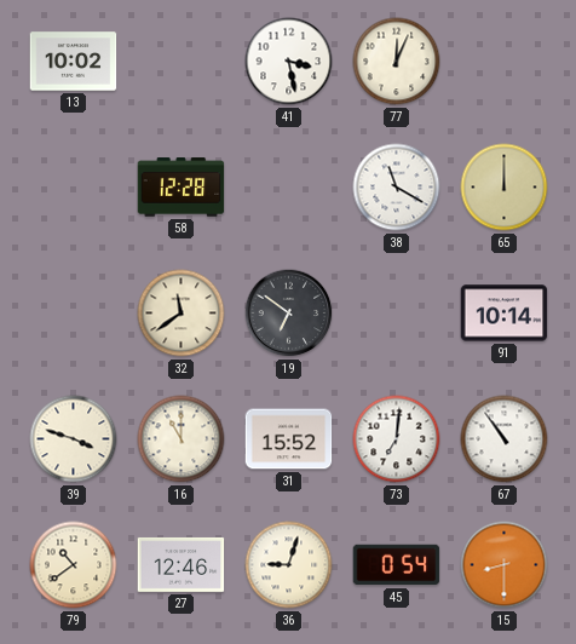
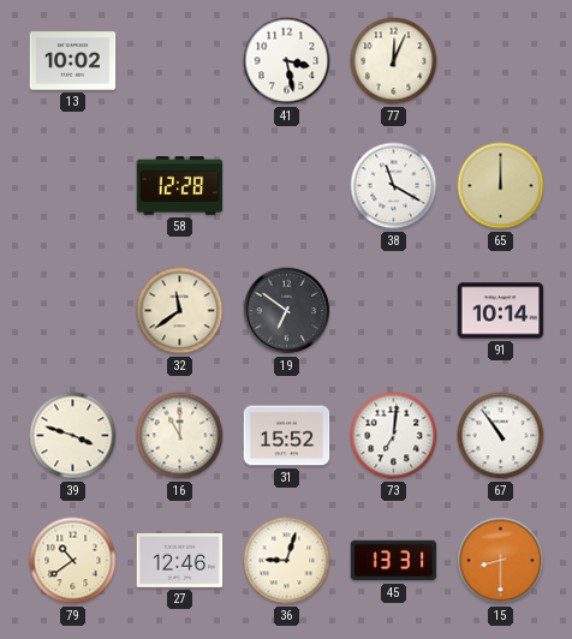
45: 0:54 -> 13:31 (394, 561)
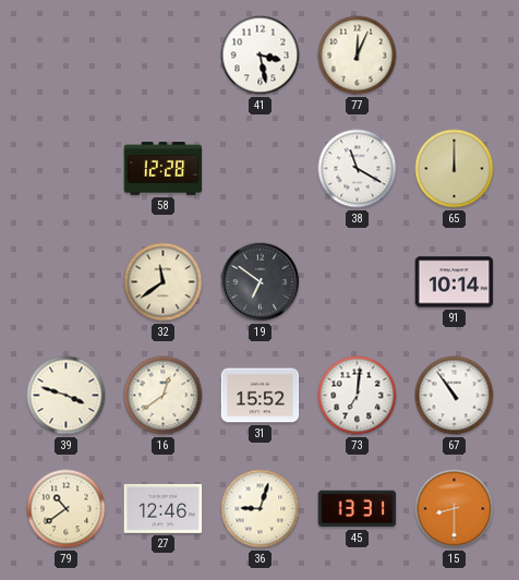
13: 10:02 -> none (73, 61)
16: 11:00 -> 12:39 (164, 396)
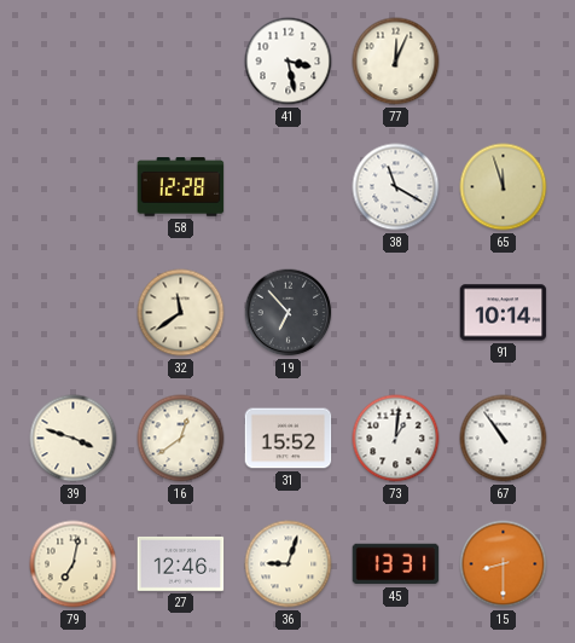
65: 12:00 -> 11:57 (504, 187)
19: 6:51 -> 6:53 (289, 313)
73: 7:01 -> 1:01 (396, 439)
79: 10:39 -> 7:02 (74, 564)
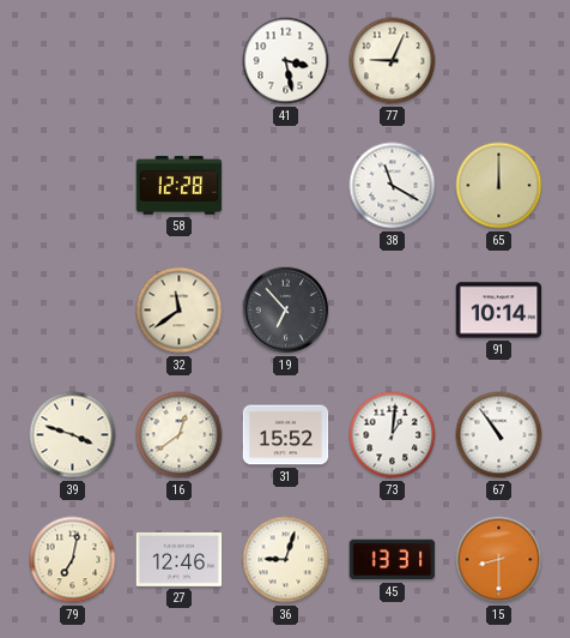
77: 12:04 -> 9:04 (393, 61)
65: 11:57 -> 12:00 (499, 186)
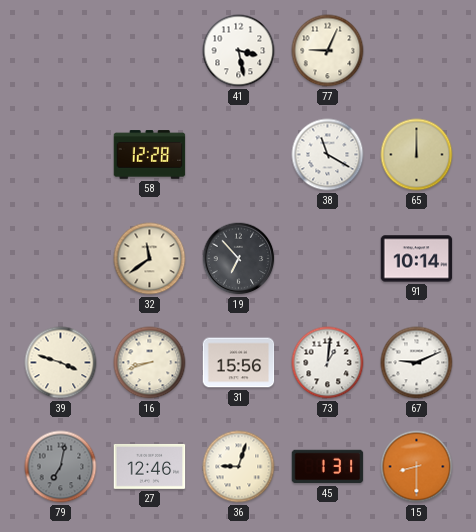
16: 12:39 -> 8:42 (150, 363)
31: 15:52 -> 15:56 (239, 363)
67: 10:54 -> 9:11 (417, 363)
79 dial: cream -> grey (61, 467)
45: 13:31 -> 1:31 (328, 467)
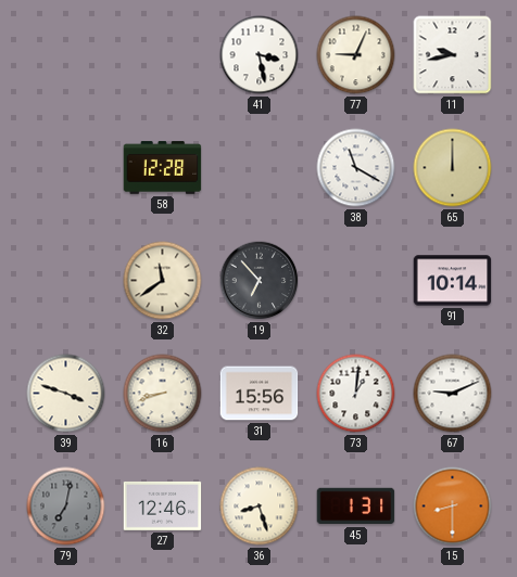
11: none -> 9:43 (453, 55)
36: 9:03 -> 8:27 (260, 507)
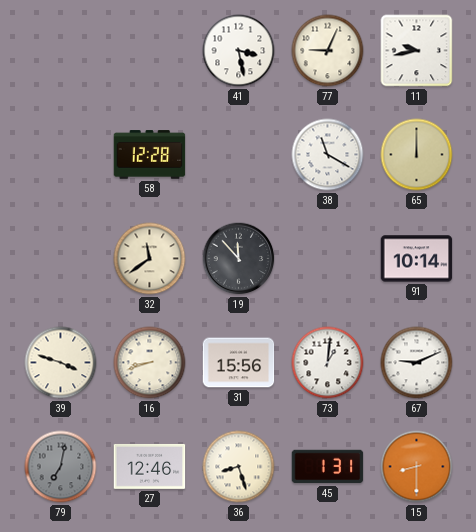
19: 6:53 -> 11:53 (239, 259)
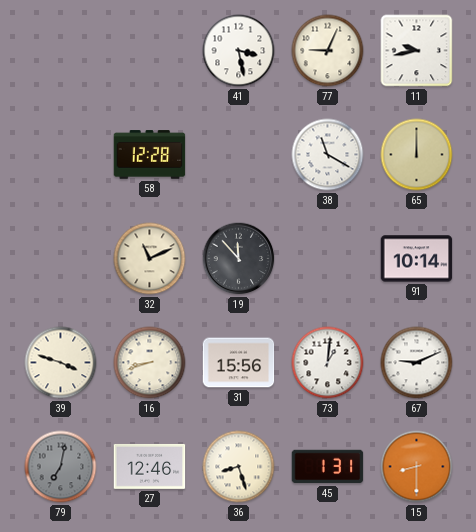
32: 11:39 -> 11:11 (150, 259)
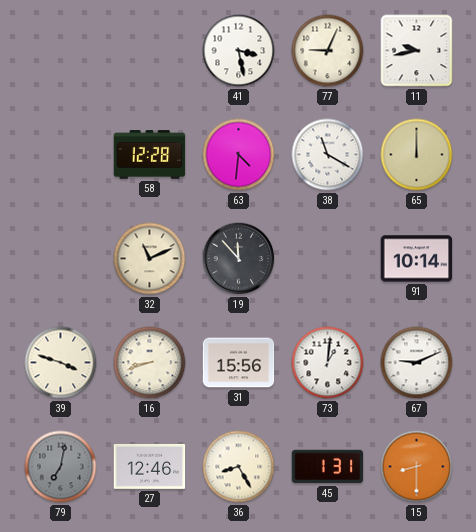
63: none -> 4:31 (239, 155)
36: 8:27 -> 8:25 (239, 467)
